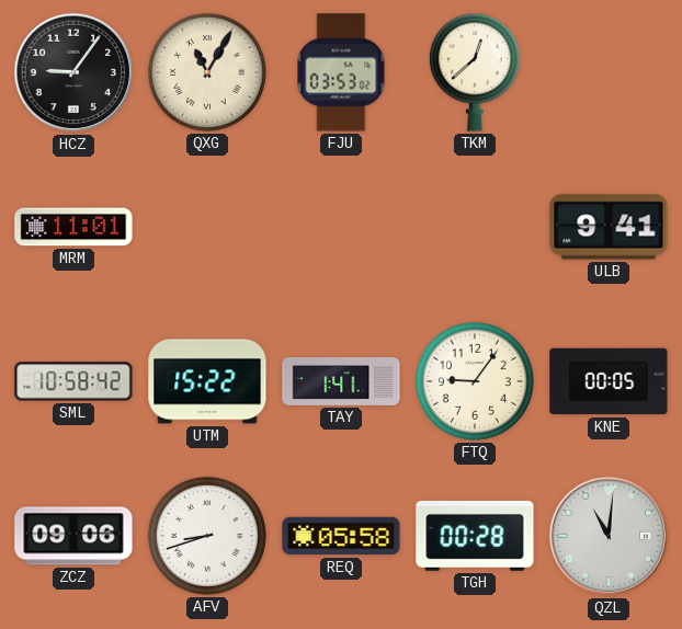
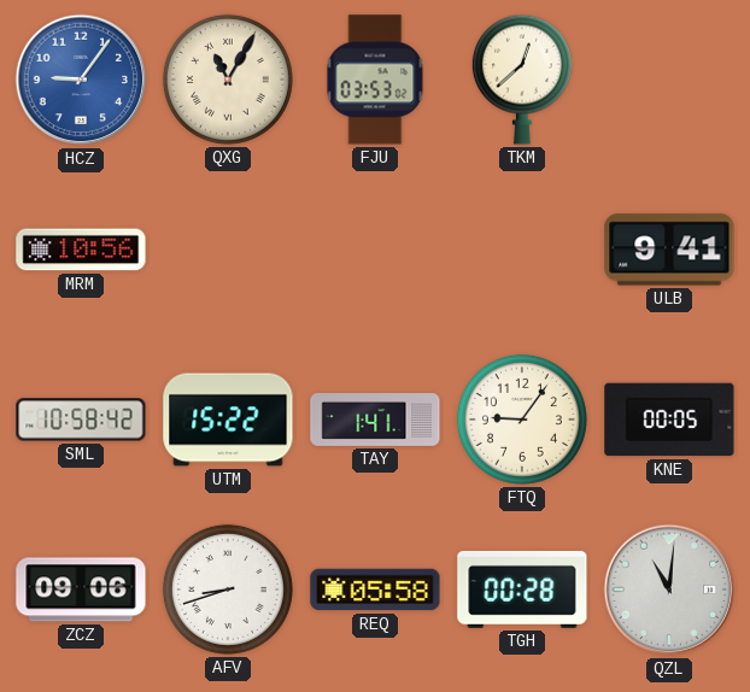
HCZ dial: black -> blue (81, 80)
MRM: 11:01 -> 10:56 (81, 250)
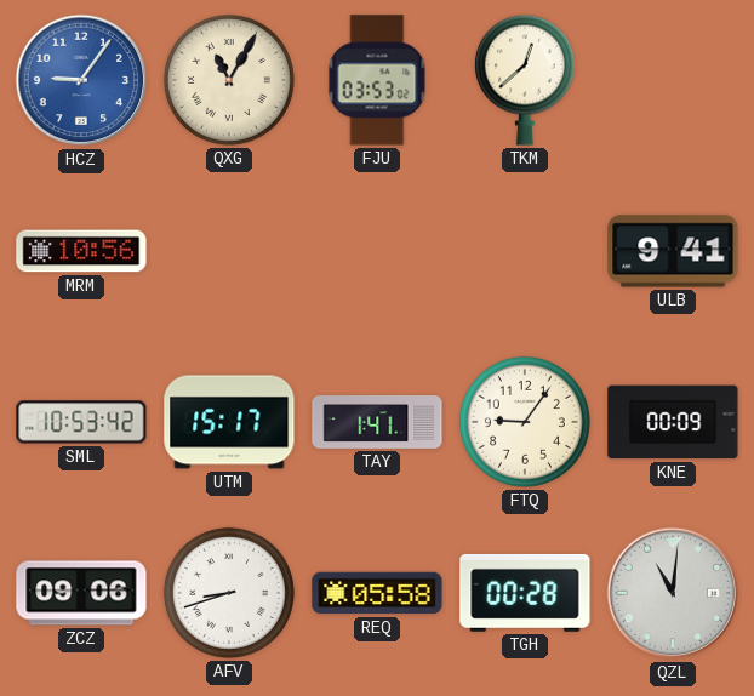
SML: 10:58 -> 10:53 (81, 422)
UTM: 15:22 -> 15:17 (229, 422)
KNE: 00:05 -> 00:09 (673, 422)
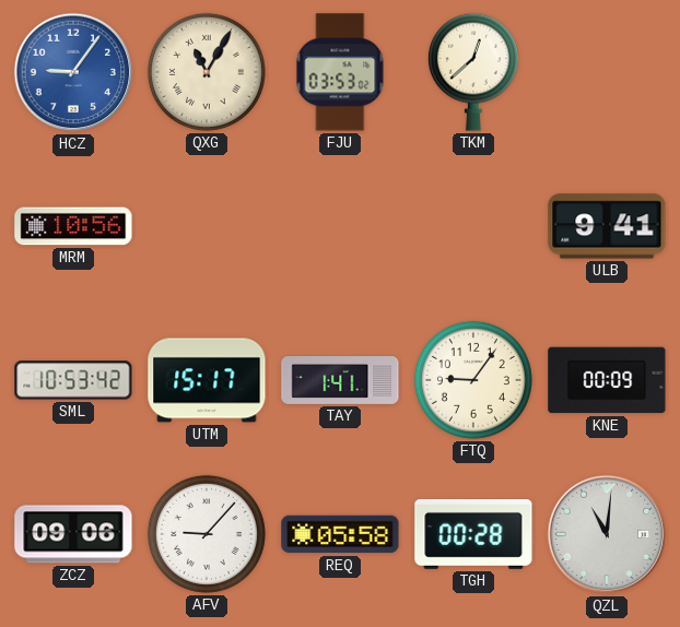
AFV: 8:42 -> 9:07 (207, 534)
